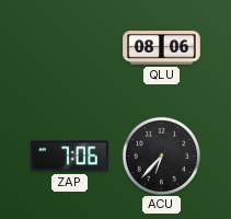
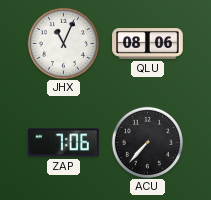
JHX: none -> 11:04 (63, 43)
ACU: 6:37 -> 7:37 (147, 142)
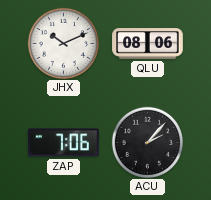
JHX: 11:04 -> 10:11 (63, 43)
ACU: 7:37 -> 2:07 (147, 142)
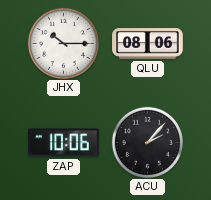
JHX: 10:11 -> 10:15 (63, 43)
ZAP: 7:06 -> 10:06 (64, 143)
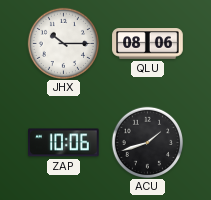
ACU: 2:07 -> 1:42 (147, 142)
